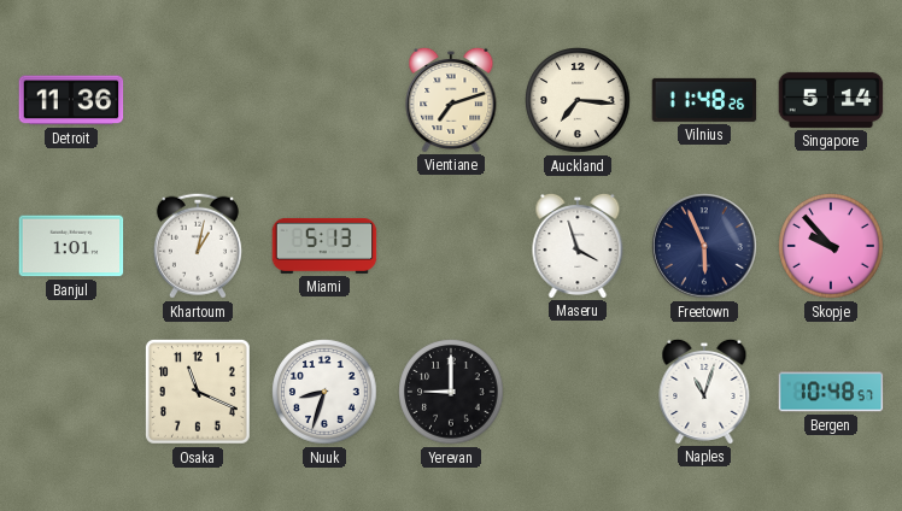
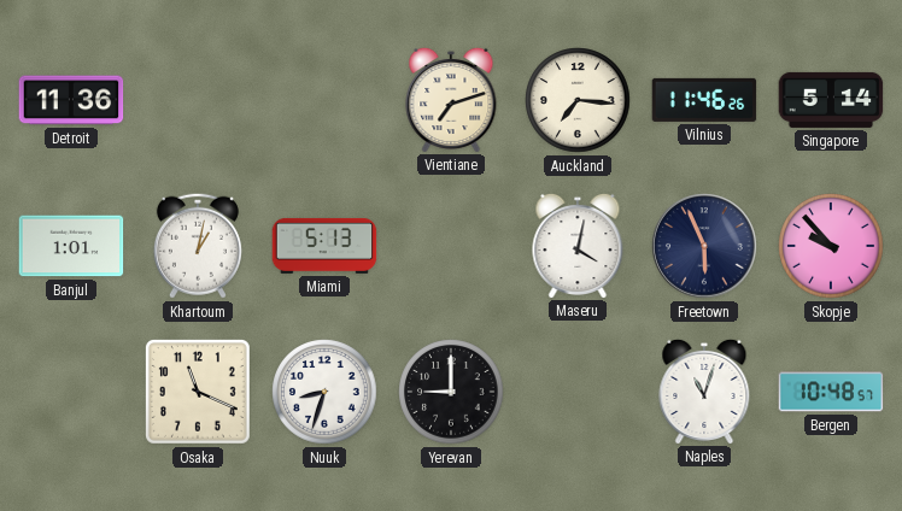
Vilnius: 11:48 -> 11:46 (704, 100)
Maseru: 3:57 -> 4:02 (578, 245)
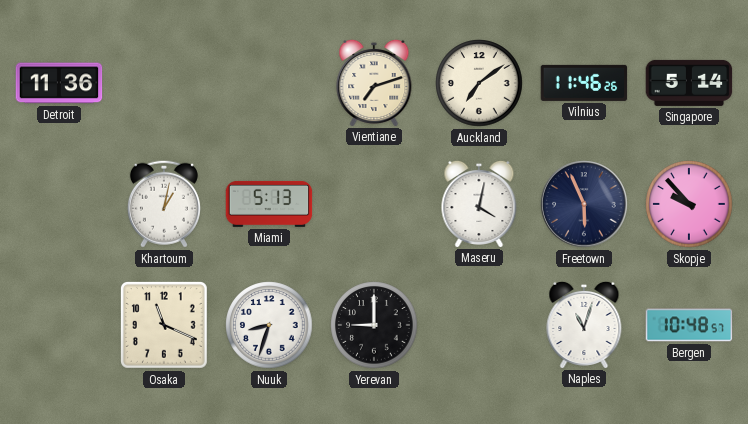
Auckland: 7:16 -> 7:09 (479, 83)
Banjul: 1:01 -> none (71, 246)
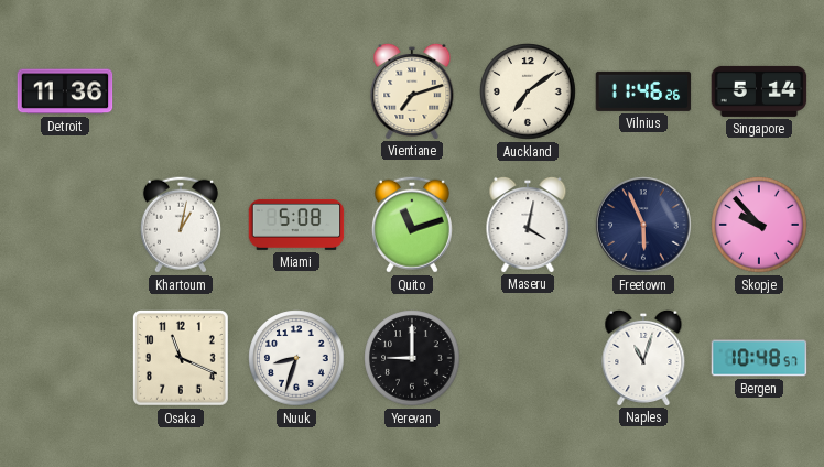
Miami: 5:13 -> 5:08 (296, 225)
Quito: none -> 11:12 (412, 225)
